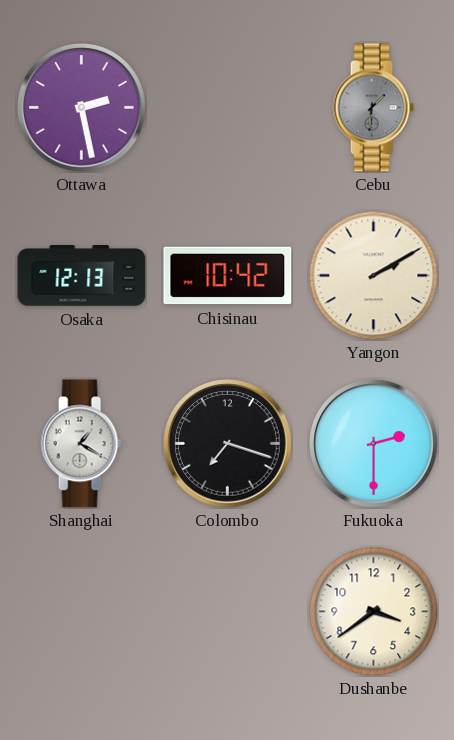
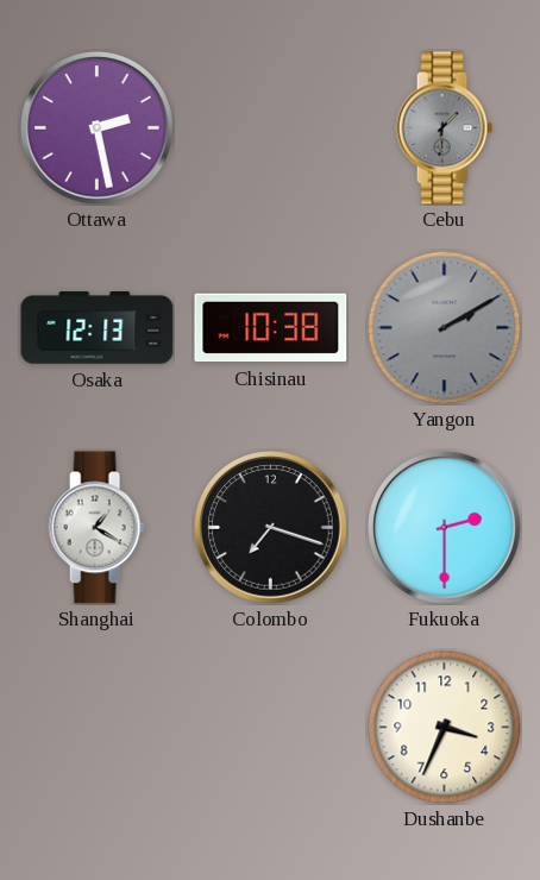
Chisinau: 10:42 -> 10:38 (271, 328)
Yangon dial: cream -> grey (444, 327)
Dushanbe: 3:39 -> 3:34 (444, 727)
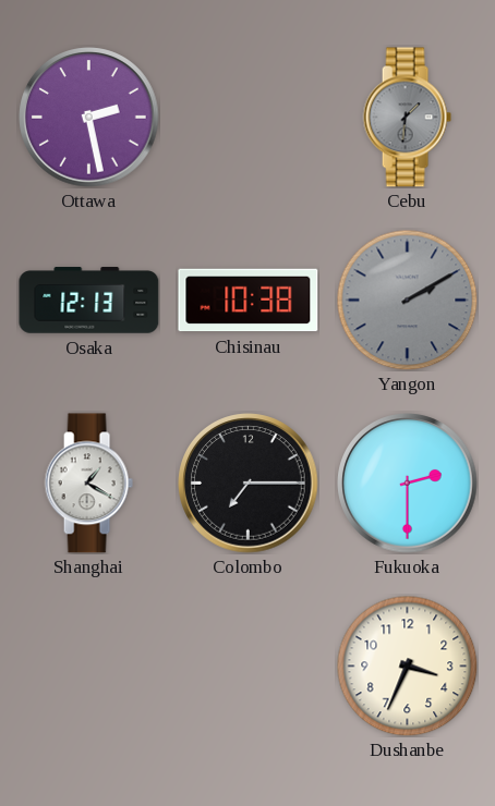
Colombo: 7:18 -> 7:15 (249, 484)
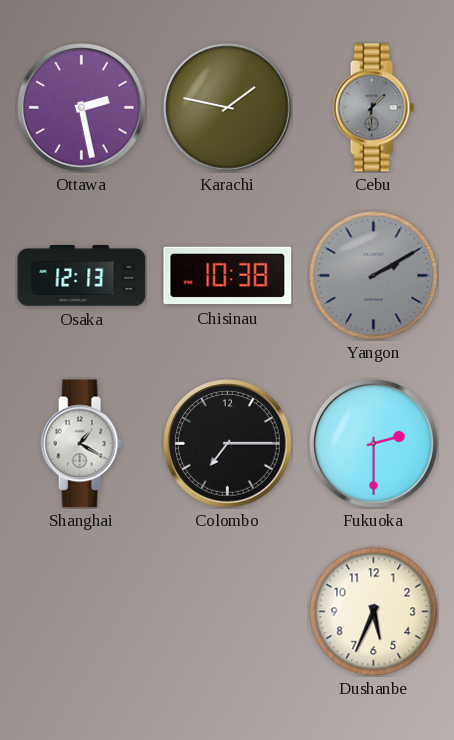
Karachi: none -> 1:47 (228, 108)
Dushanbe: 3:34 -> 5:34 (373, 611)
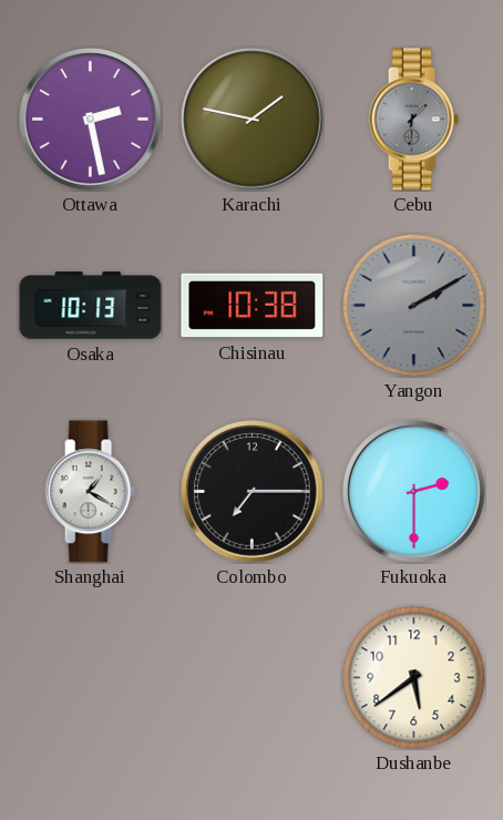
Osaka: 12:13 -> 10:13 (91, 306)
Dushanbe: 5:34 -> 5:39 (413, 677)
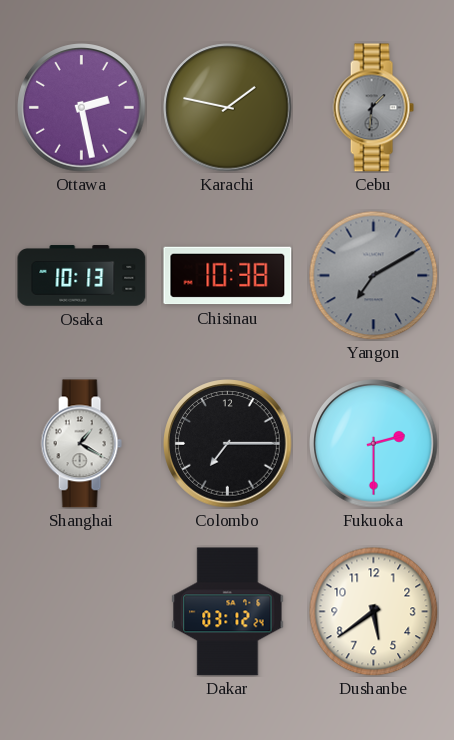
Yangon: 2:10 -> 7:10 (373, 275)
Dakar: none -> 03:12 (228, 612)
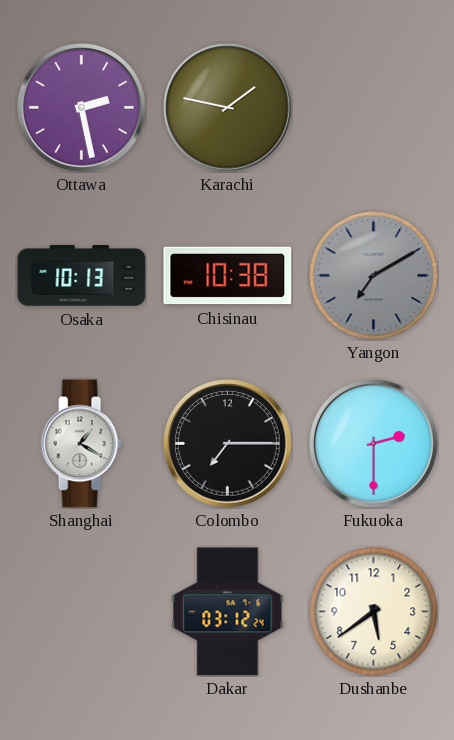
Cebu: 1:31 -> none (373, 108)
